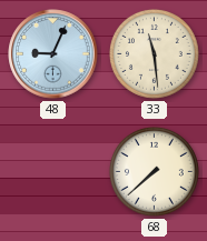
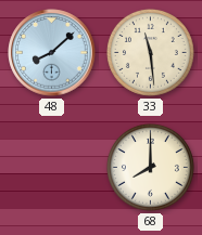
48: 9:04 -> 8:08 (52, 53)
68: 7:38 -> 8:00 (150, 167)
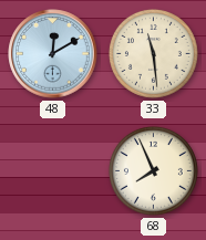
48: 8:08 -> 12:10 (53, 54)
68: 8:00 -> 7:56 (153, 170)
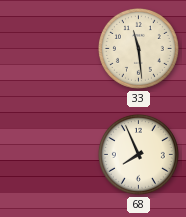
48: 12:10 -> none (53, 54)
